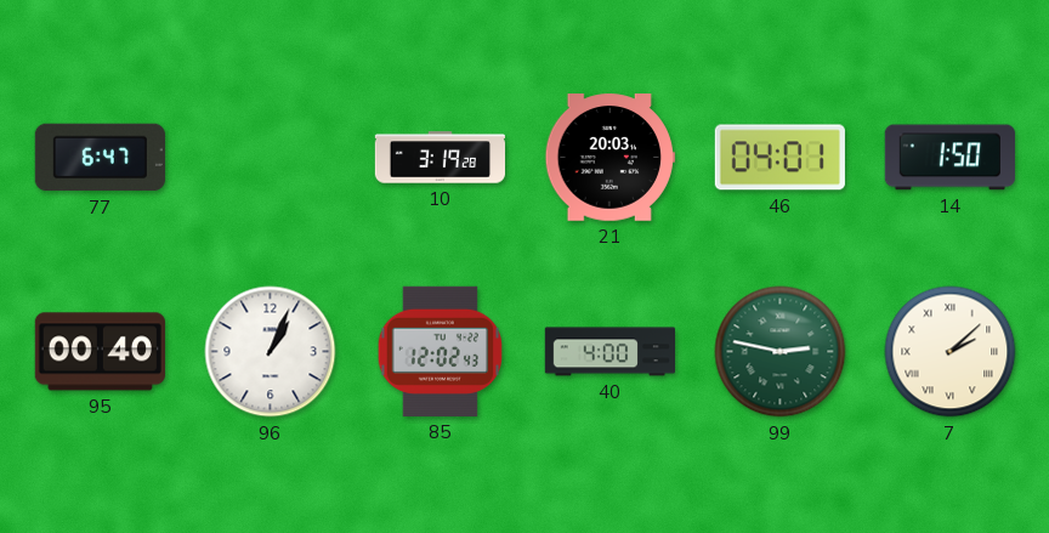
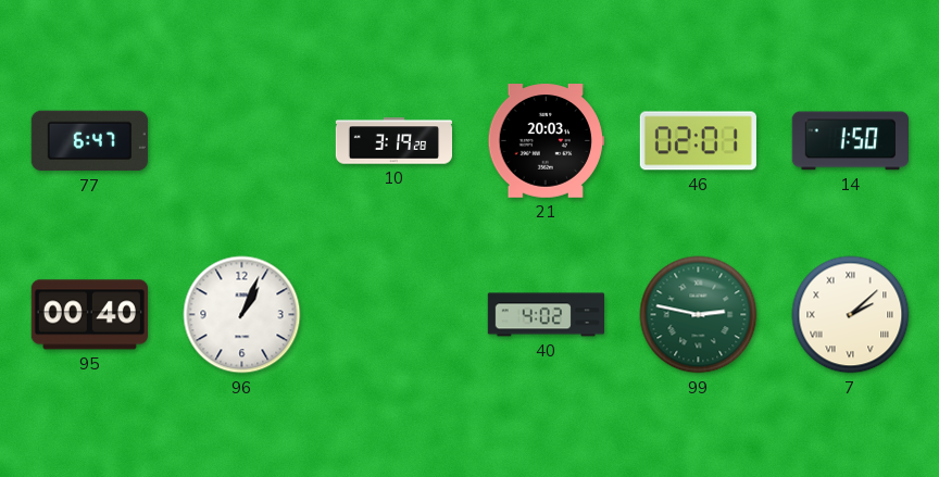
46: 04:01 -> 02:01 (698, 141)
85: 12:02 -> none (441, 351)
40: 4:00 -> 4:02 (546, 315)
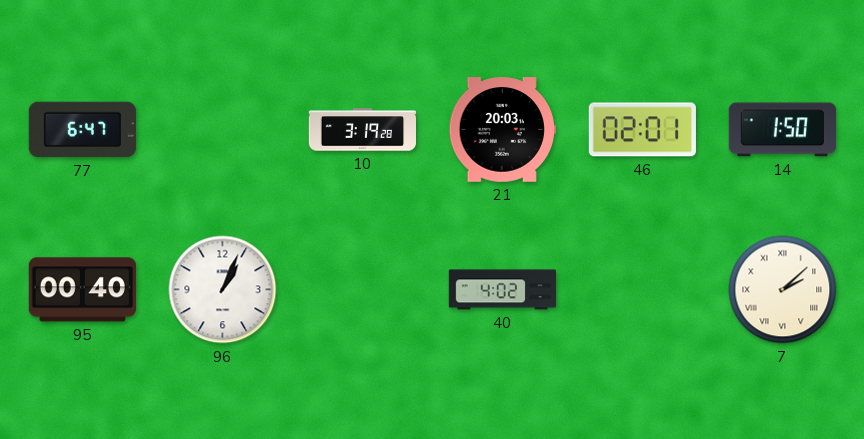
99: 2:47 -> none (699, 315)
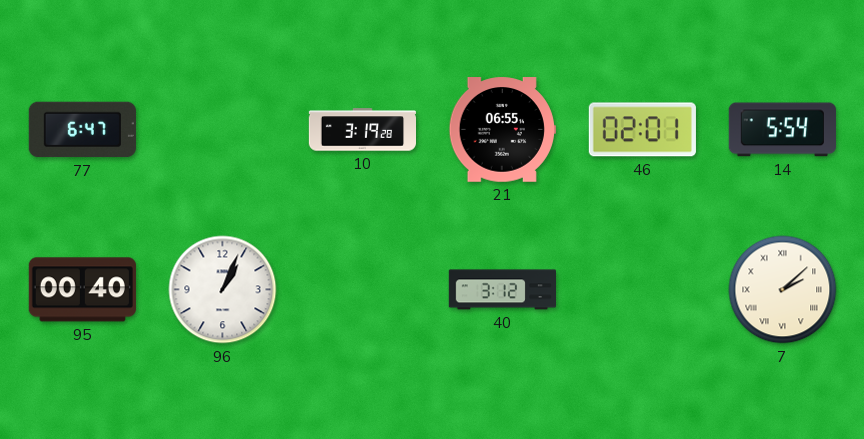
21: 20:03 -> 06:55 (502, 130)
14: 1:50 -> 5:54 (782, 130)
40: 4:02 -> 3:12 (502, 290)
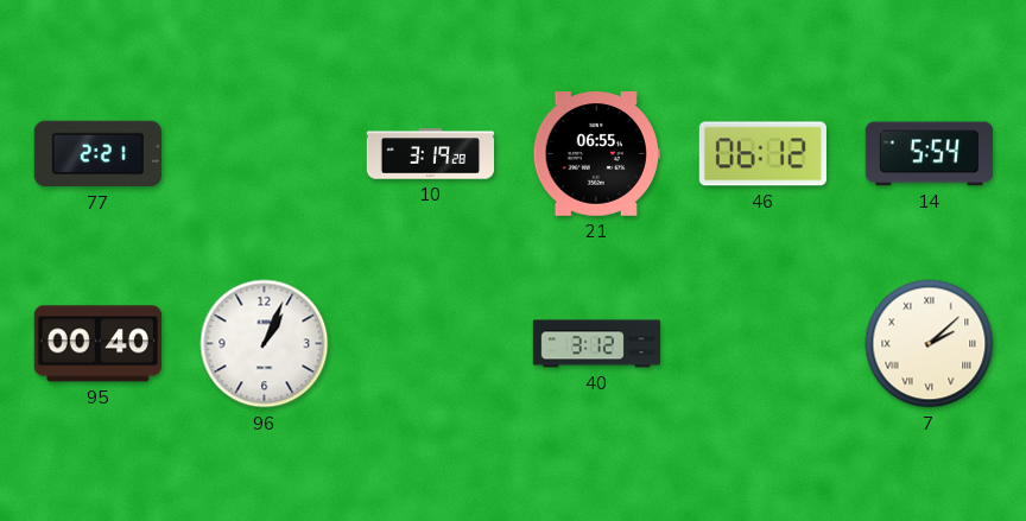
77: 6:47 -> 2:21 (97, 154)
46: 02:01 -> 06:12 (762, 154)
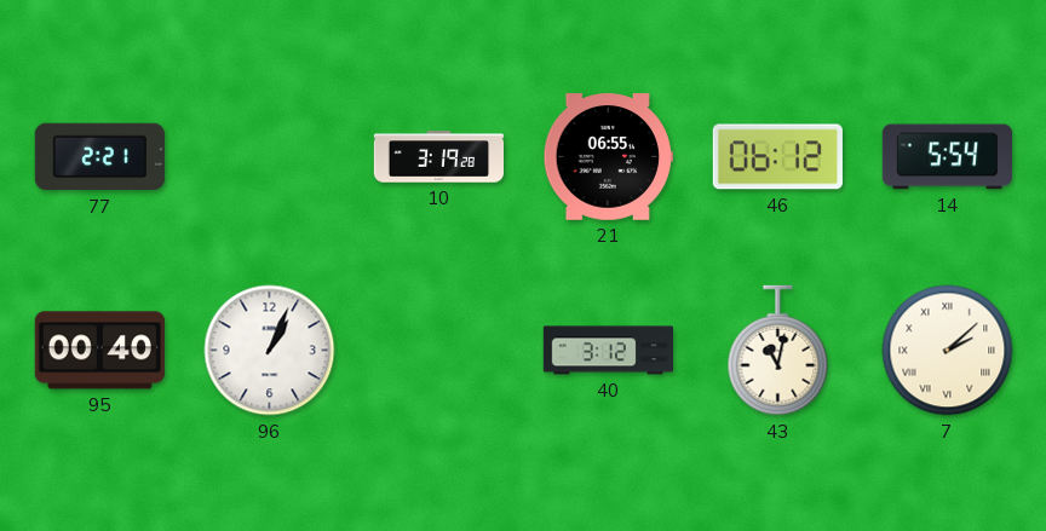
43: none -> 11:02 (778, 351)
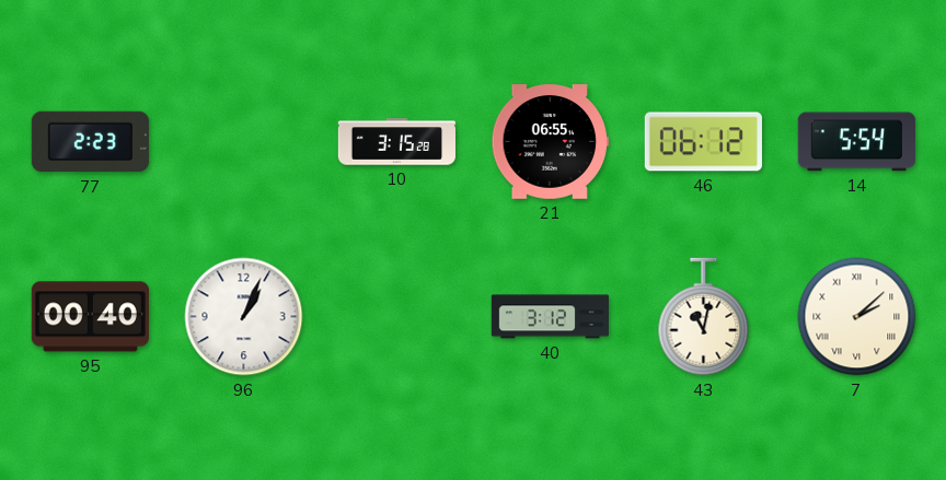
77: 2:21 -> 2:23 (90, 142)
10: 3:19 -> 3:15 (396, 142)
